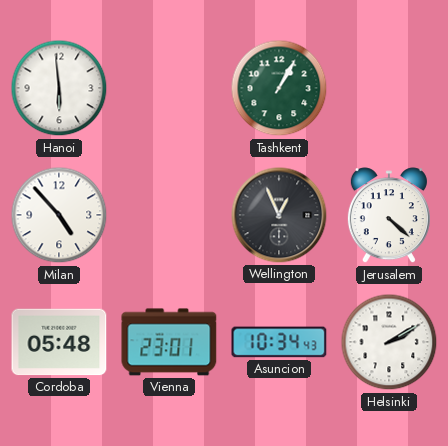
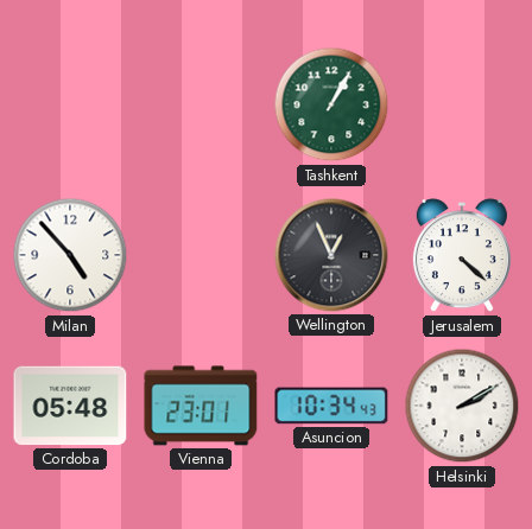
Hanoi: 5:59 -> none (59, 88)
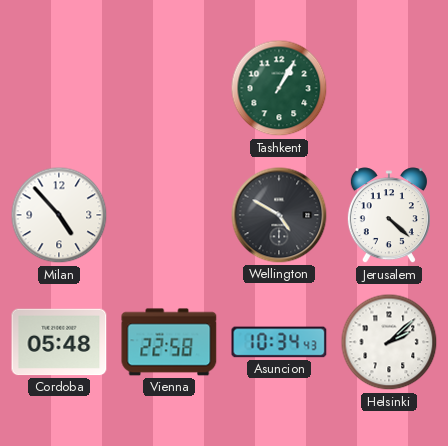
Wellington: 12:56 -> 4:50 (279, 215)
Vienna: 23:01 -> 22:58 (169, 342)
Helsinki: 2:10 -> 2:08 (389, 342)
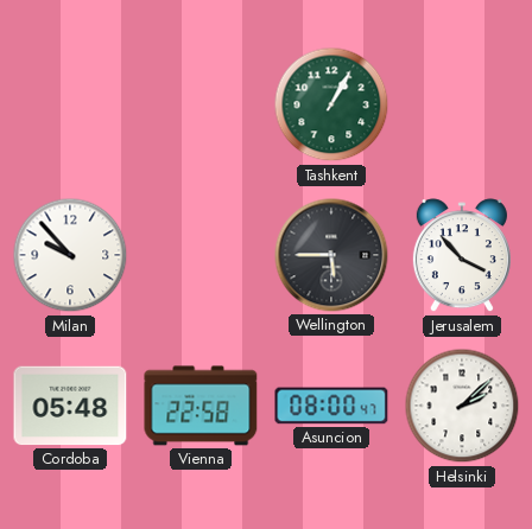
Milan: 4:53 -> 9:53 (70, 255)
Wellington: 4:50 -> 5:45 (331, 255)
Jerusalem: 4:22 -> 3:53 (462, 256)
Asuncion: 10:34 -> 08:00 (331, 406)
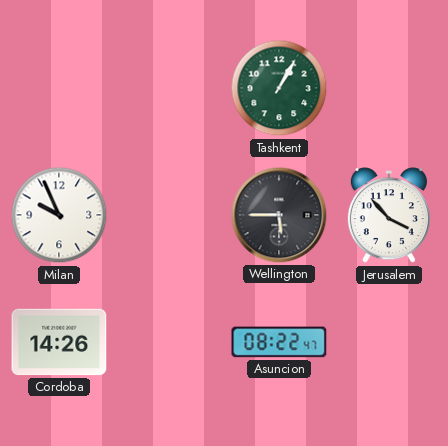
Milan: 9:53 -> 9:56 (59, 215)
Cordoba: 05:48 -> 14:26 (59, 342)
Vienna: 22:58 -> none (201, 406)
Asuncion: 08:00 -> 08:22 (279, 342)
Helsinki: 2:08 -> none (462, 406)
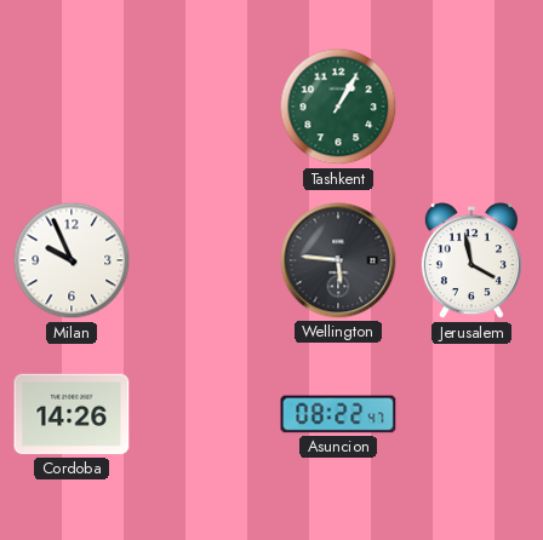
Wellington: 5:45 -> 5:46 (338, 260)
Jerusalem: 3:53 -> 3:58 (471, 262)
